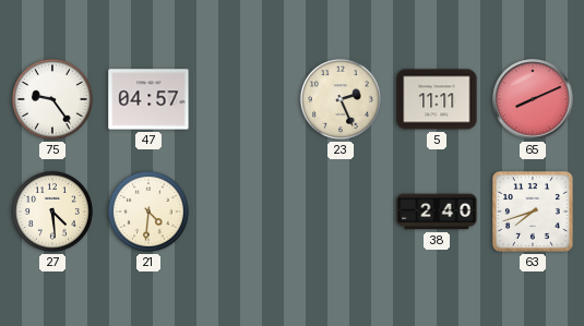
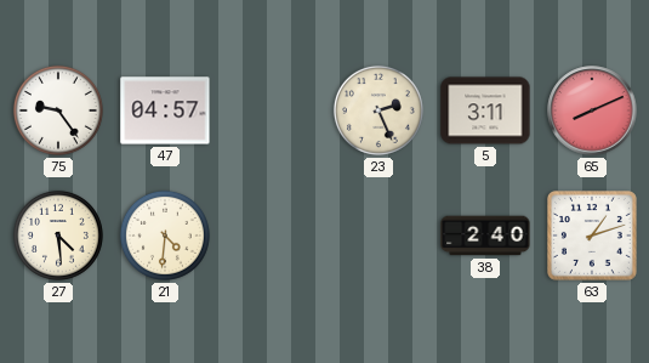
5: 11:11 -> 3:11 (485, 110)
63: 7:42 -> 1:12 (592, 236)
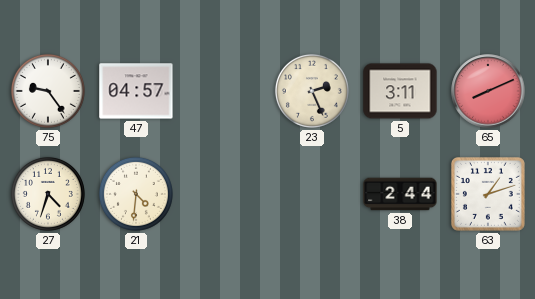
27: 4:29 -> 4:33 (48, 194)
38: 2:40 -> 2:44 (400, 194)
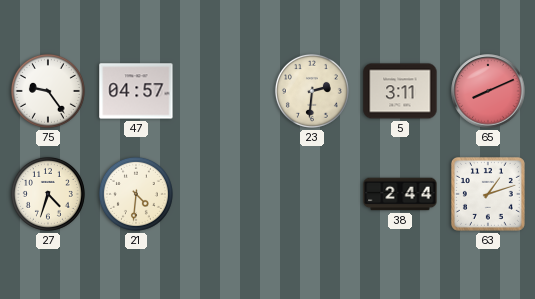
23: 2:26 -> 2:31 (312, 91)
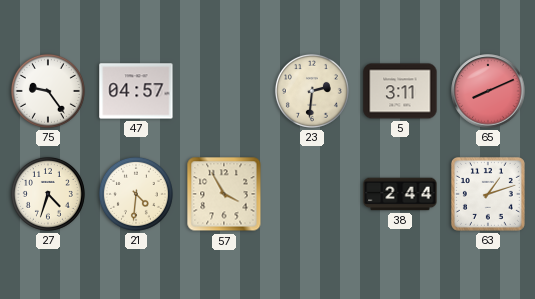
57: none -> 3:55 (224, 194)
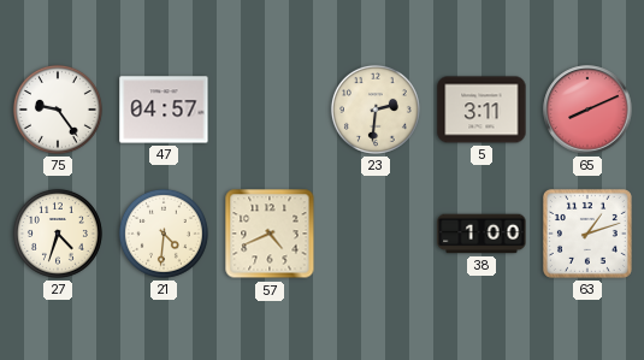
57: 3:55 -> 4:41 (270, 234)
38: 2:44 -> 1:00 (481, 234)
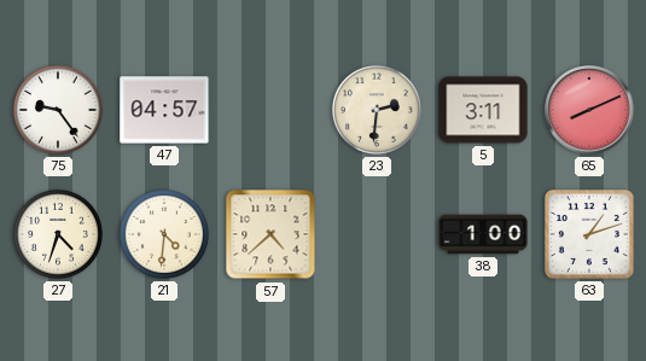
57: 4:41 -> 4:38 (270, 234)
